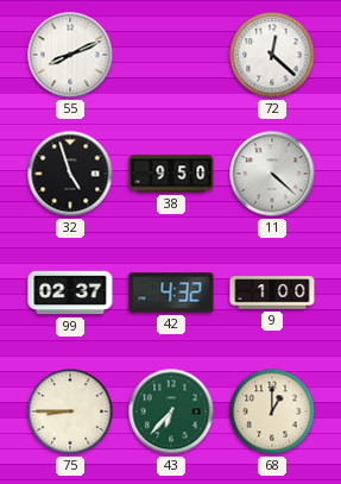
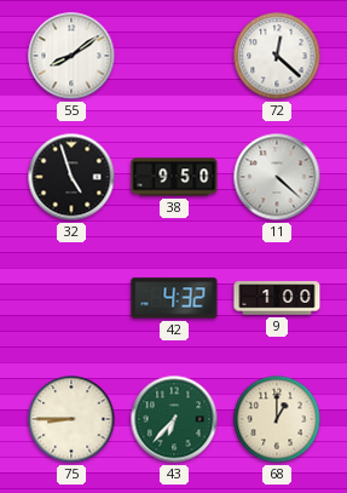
55: 8:11 -> 8:09 (71, 56)
99: 02:37 -> none (70, 293)
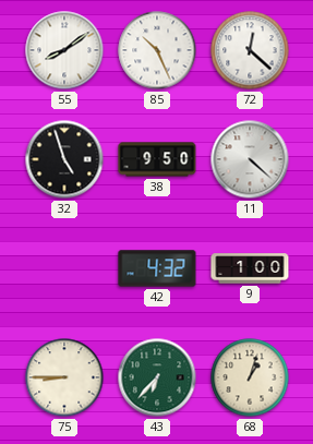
85: none -> 10:26 (157, 50)
68: 1:00 -> 1:03 (250, 377)
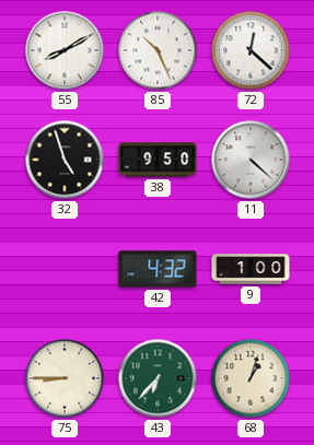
55: 8:09 -> 8:10 (65, 50)
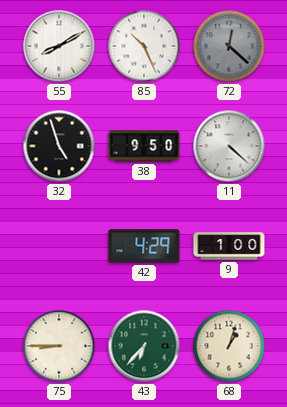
72 dial: white -> grey (229, 46)
42: 4:32 -> 4:29 (144, 246)
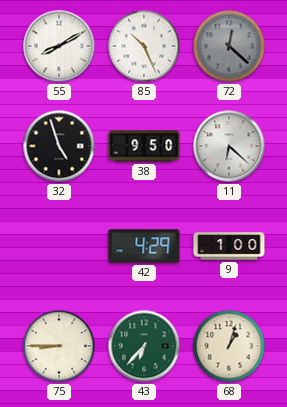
11: 4:22 -> 6:22 (229, 146)
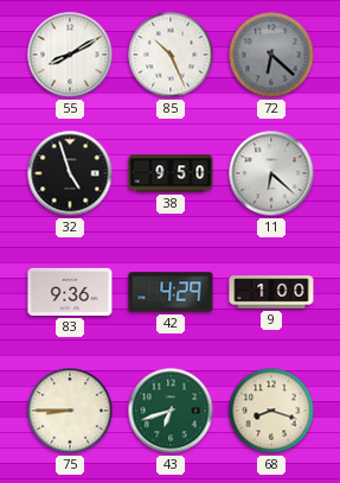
72: 12:22 -> 6:22 (271, 55)
83: none -> 9:36 (70, 292)
43: 6:37 -> 6:42 (171, 411)
68: 1:03 -> 8:18 (271, 411)
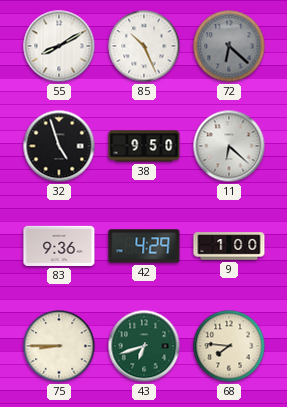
68: 8:18 -> 7:46 (229, 346)
